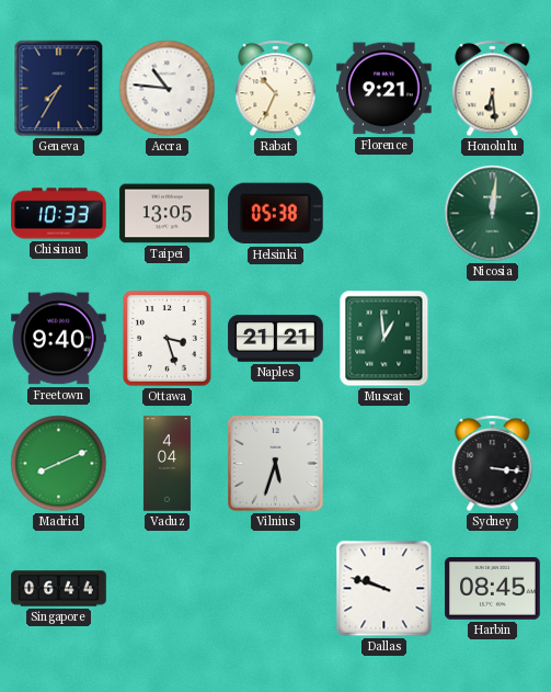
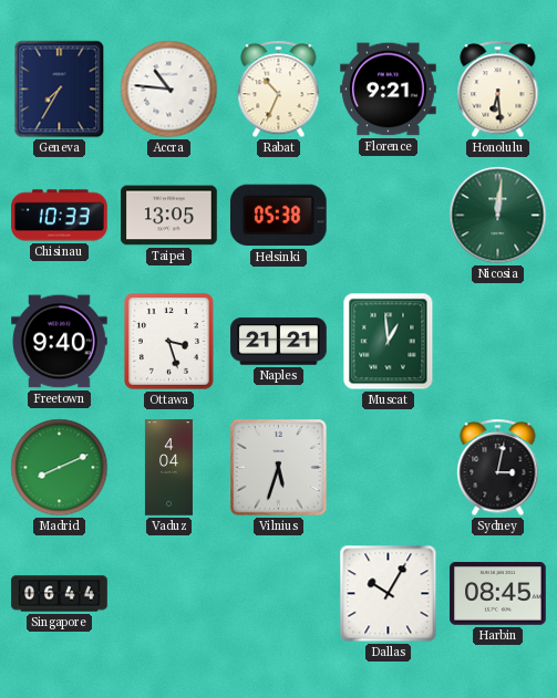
Sydney: 3:16 -> 3:02 (498, 468)
Dallas: 9:48 -> 10:05 (389, 594)
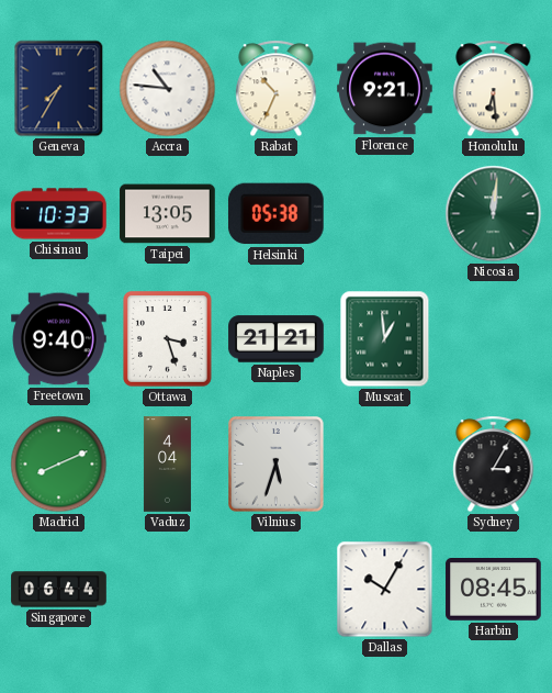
Sydney: 3:02 -> 3:05 (494, 465)
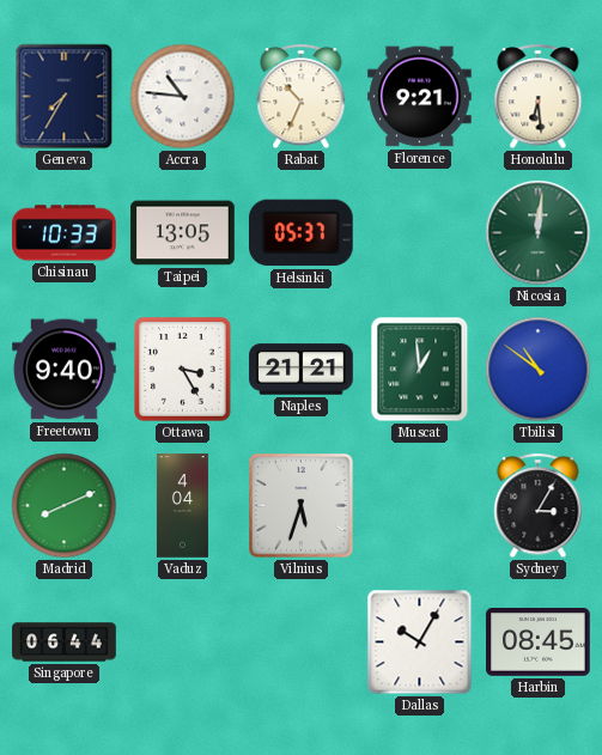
Helsinki: 05:38 -> 05:37 (300, 233)
Ottawa: 3:27 -> 3:25 (183, 370)
Tbilisi: none -> 10:51 (539, 370)
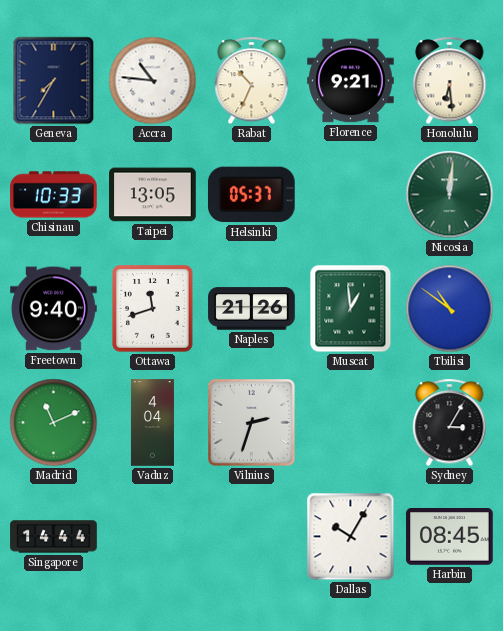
Ottawa: 3:25 -> 11:42 (153, 309)
Naples: 21:21 -> 21:26 (252, 309)
Madrid: 8:11 -> 11:11 (54, 423)
Vilnius: 5:33 -> 2:33 (252, 423)
Singapore: 06:44 -> 14:44 (54, 537)
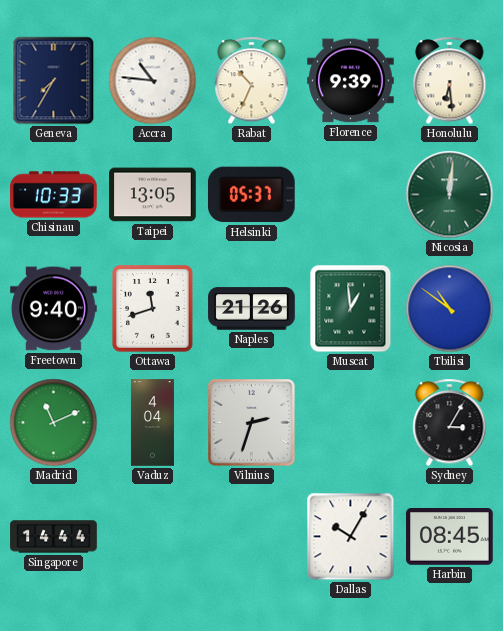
Florence: 9:21 -> 9:39 (351, 81)
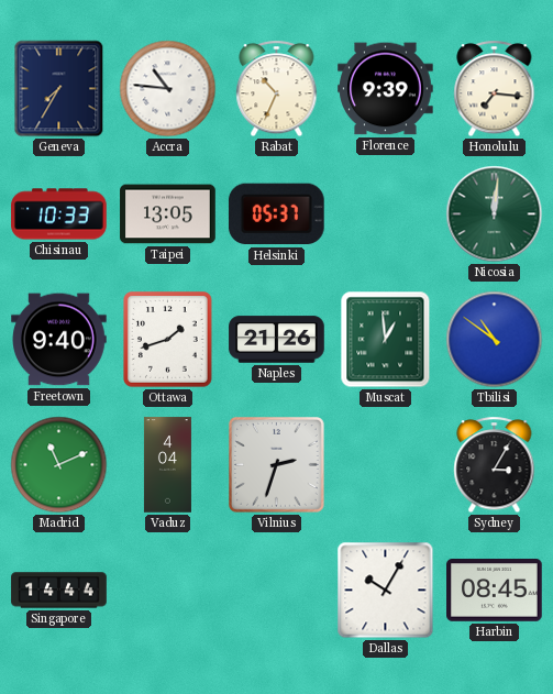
Honolulu: 6:29 -> 7:16 (495, 89)
Ottawa: 11:42 -> 1:42 (168, 340)
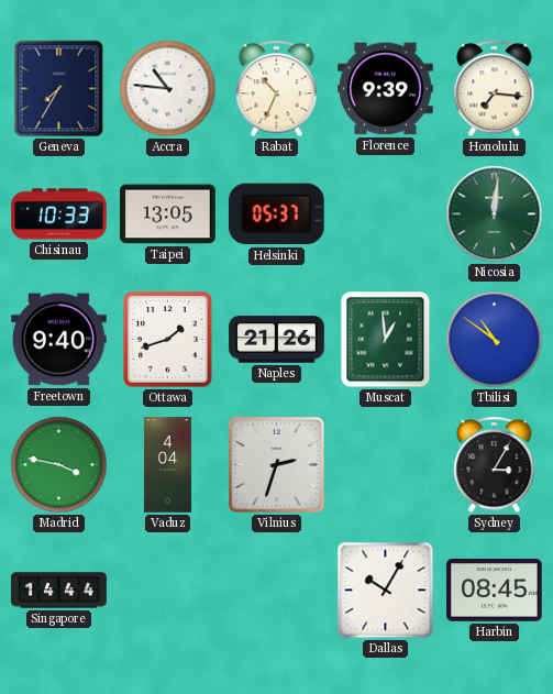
Madrid: 11:11 -> 3:47 (59, 465)
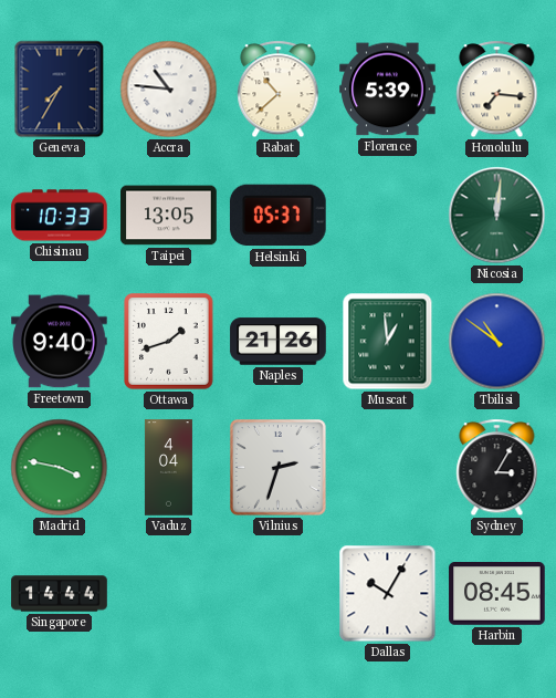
Rabat: 10:34 -> 10:38 (279, 90)
Florence: 9:39 -> 5:39 (388, 90)
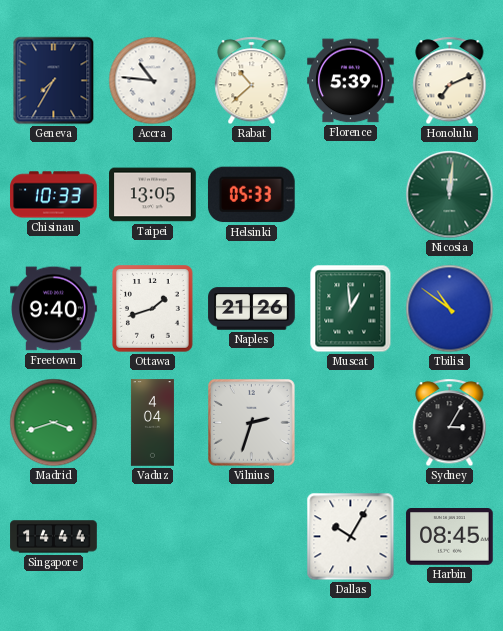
Honolulu: 7:16 -> 7:11 (450, 81)
Helsinki: 05:37 -> 05:33 (251, 195)
Madrid: 3:47 -> 3:42 (54, 423)
